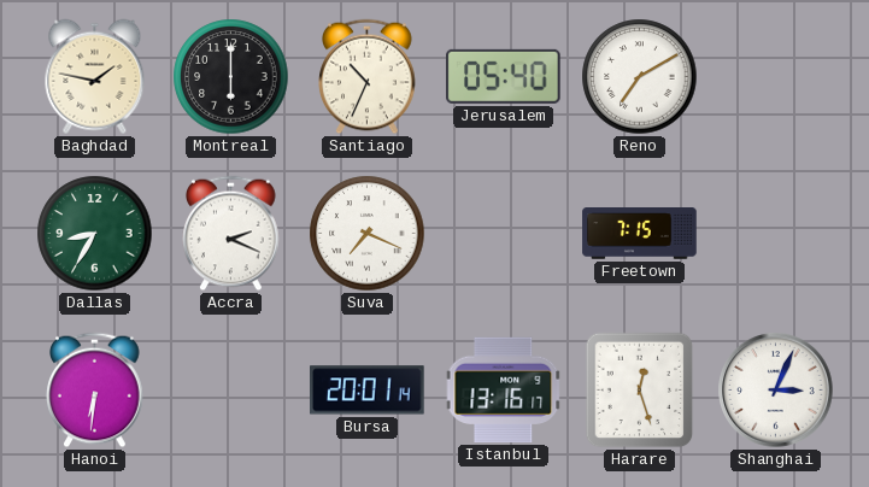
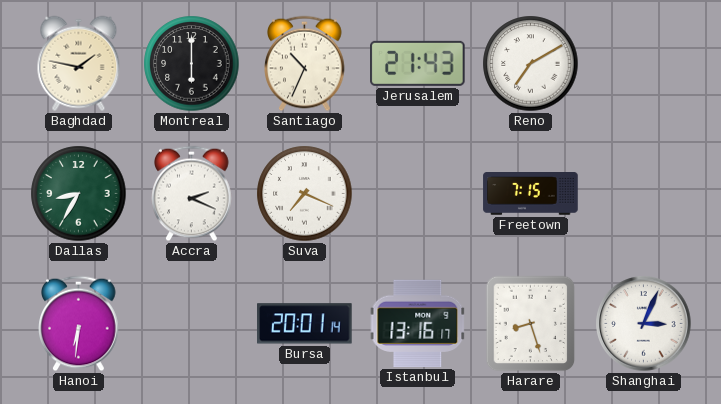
Jerusalem: 05:40 -> 21:43 (418, 63)
Harare: 12:27 -> 8:27 (531, 324)
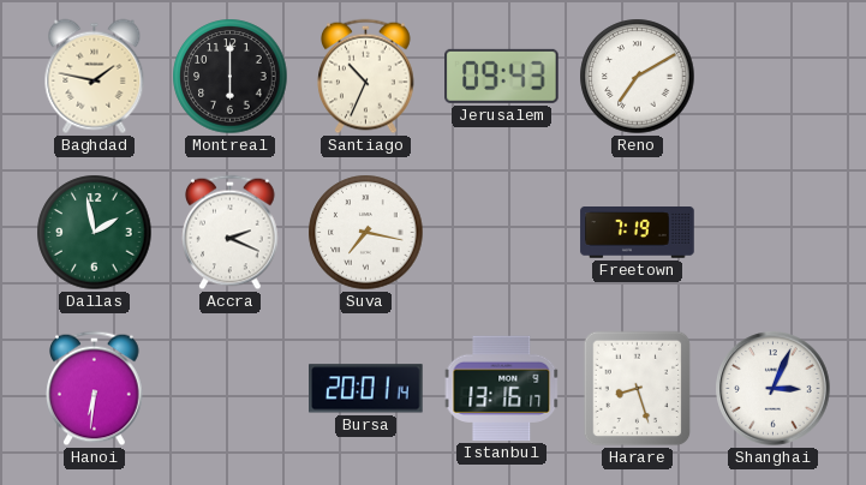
Jerusalem: 21:43 -> 09:43 (502, 76)
Dallas: 8:35 -> 1:58 (95, 233)
Suva: 7:19 -> 7:17 (366, 233)
Freetown: 7:15 -> 7:19 (638, 233)
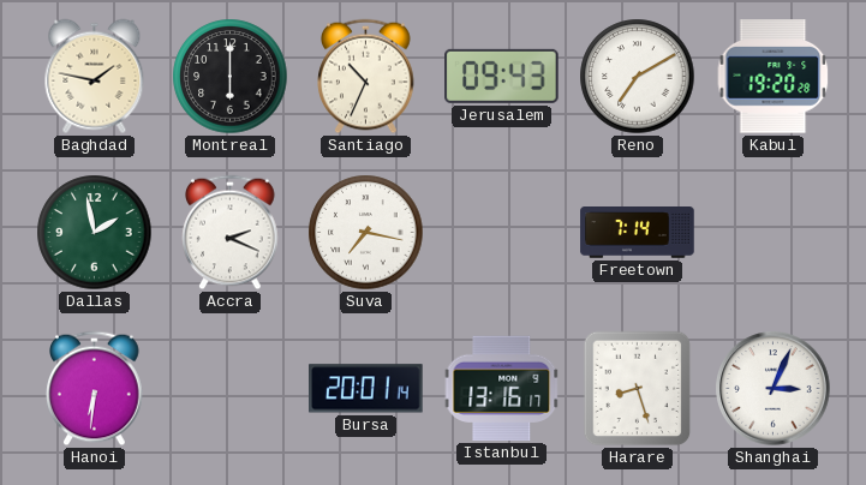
Kabul: none -> 19:20 (774, 77)
Freetown: 7:19 -> 7:14 (638, 233)
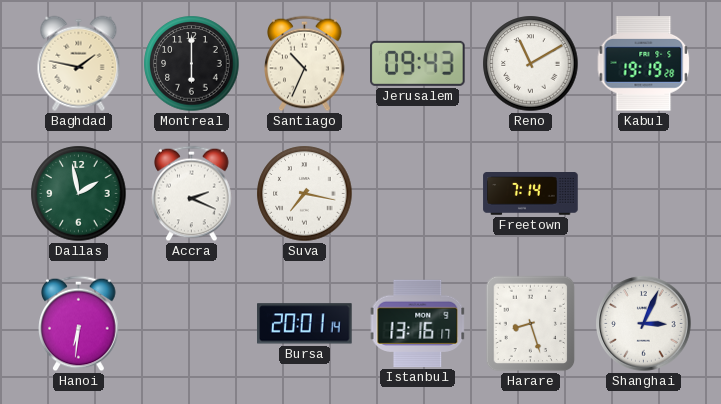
Reno: 7:10 -> 11:10 (531, 64)
Kabul: 19:20 -> 19:19 (644, 64)
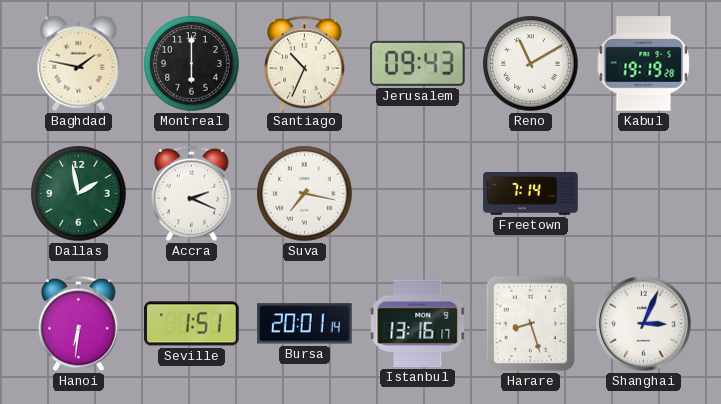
Seville: none -> 1:51 (192, 324)
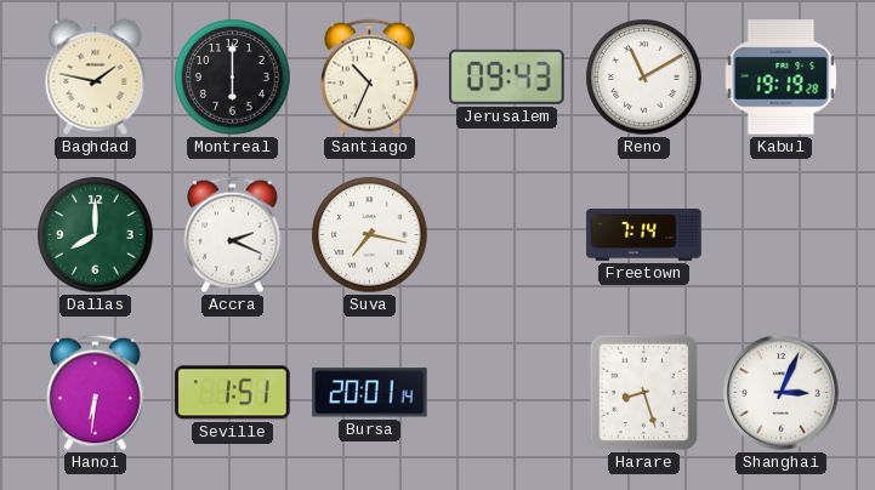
Dallas: 1:58 -> 8:00 (96, 235)
Istanbul: 13:16 -> none (418, 323)
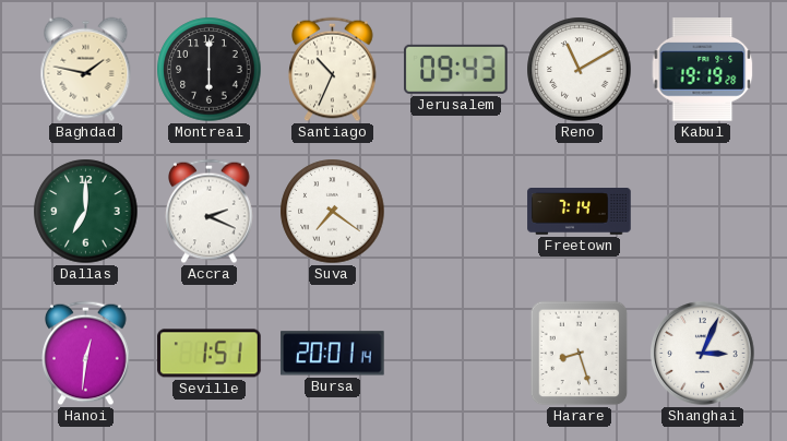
Dallas: 8:00 -> 7:00 (86, 212)
Suva: 7:17 -> 7:21 (333, 212)
Hanoi: 6:31 -> 12:31 (86, 354)
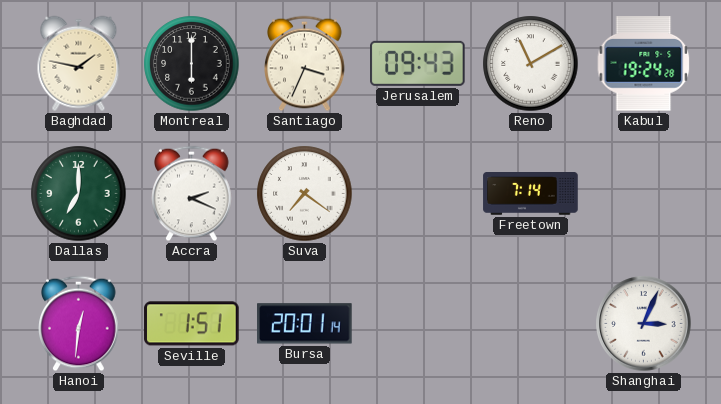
Santiago: 10:34 -> 3:34 (305, 64)
Kabul: 19:19 -> 19:24 (644, 64)
Harare: 8:27 -> none (580, 354)
